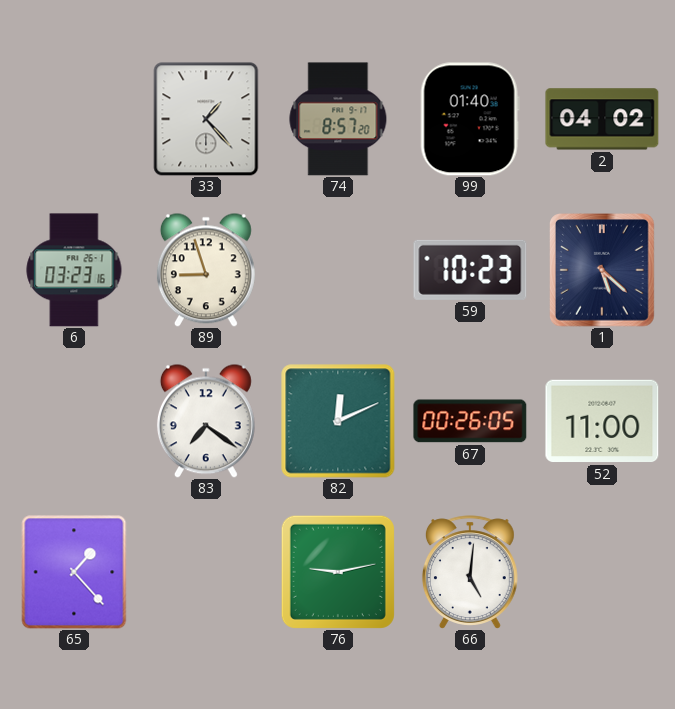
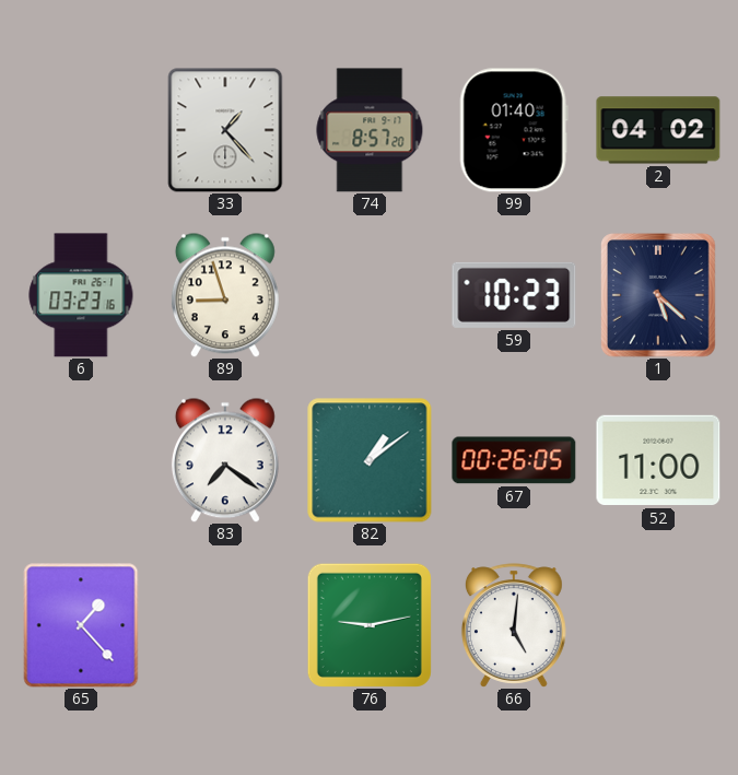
82: 12:11 -> 1:09 (370, 460)
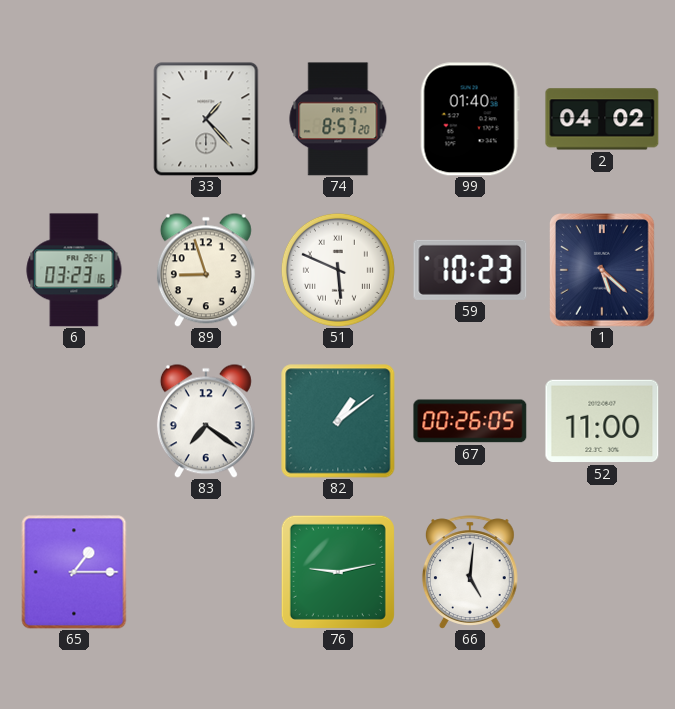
51: none -> 5:49 (338, 270)
65: 1:23 -> 1:15 (74, 572)
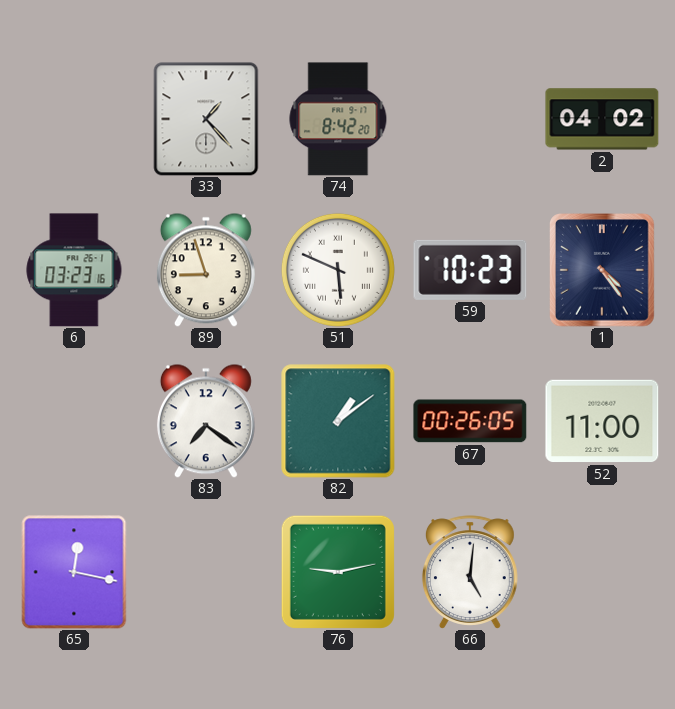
74: 8:57 -> 8:42 (338, 119)
99: 01:40 -> none (470, 119)
1: 5:22 -> 4:24 (603, 271)
65: 1:15 -> 12:17 (74, 572)
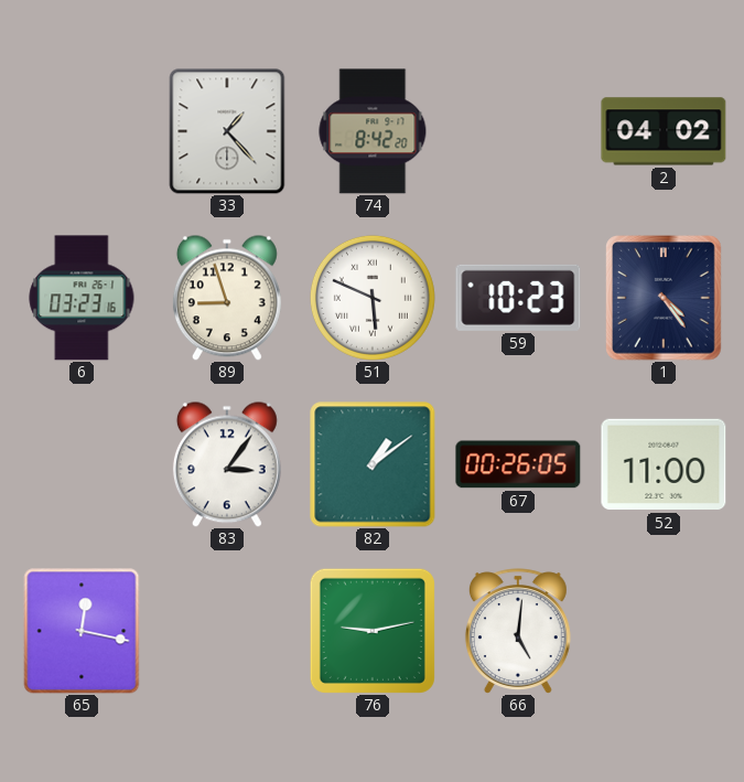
83: 7:21 -> 3:06 (227, 464)
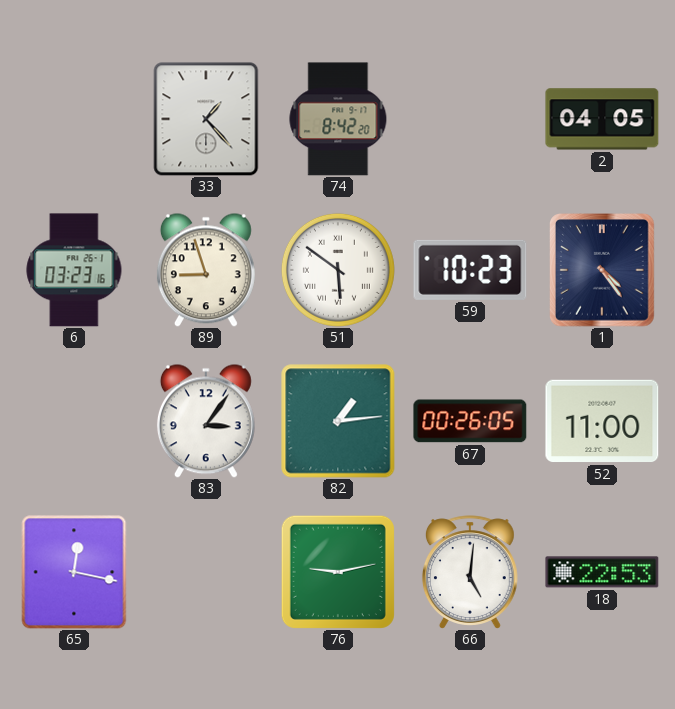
2: 04:02 -> 04:05 (602, 119)
51: 5:49 -> 5:51 (338, 270)
82: 1:09 -> 1:14 (338, 421)
18: none -> 22:53 (602, 572)
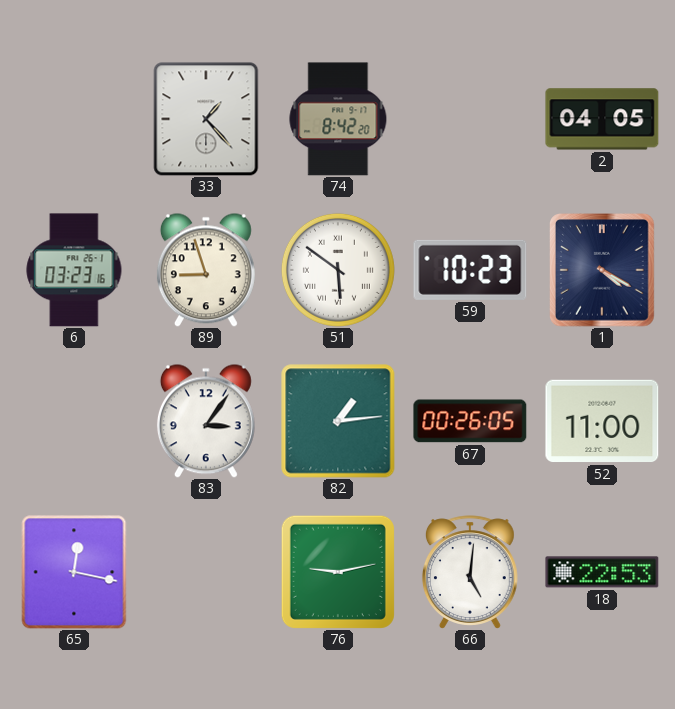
1: 4:24 -> 4:20 (603, 271)
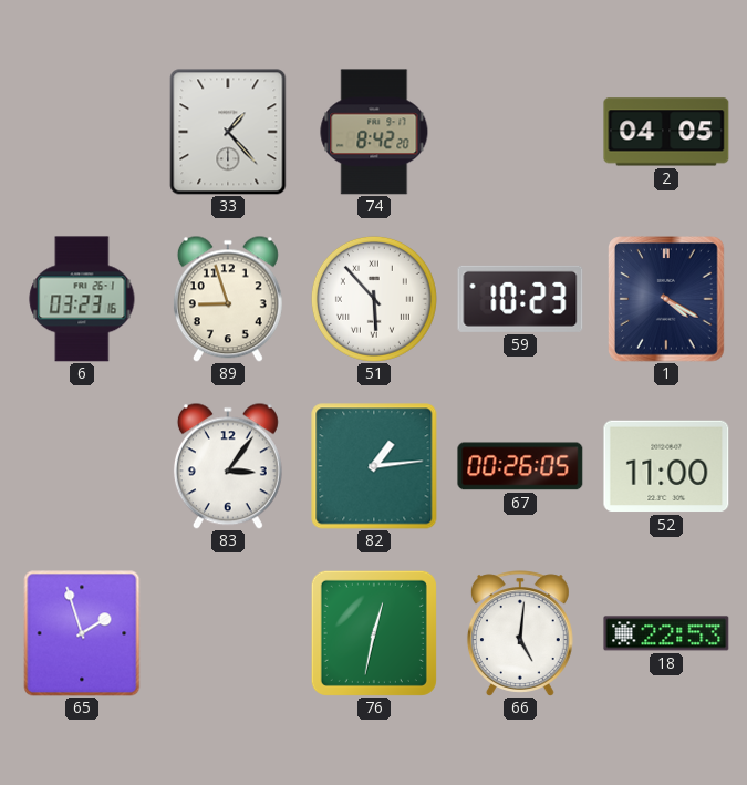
51: 5:51 -> 5:53 (374, 299)
65: 12:17 -> 1:57 (82, 633)
76: 9:13 -> 12:32 (374, 633)
